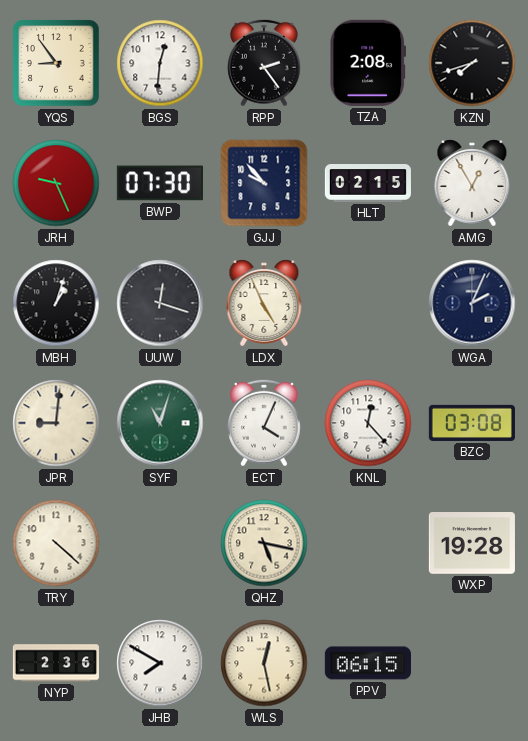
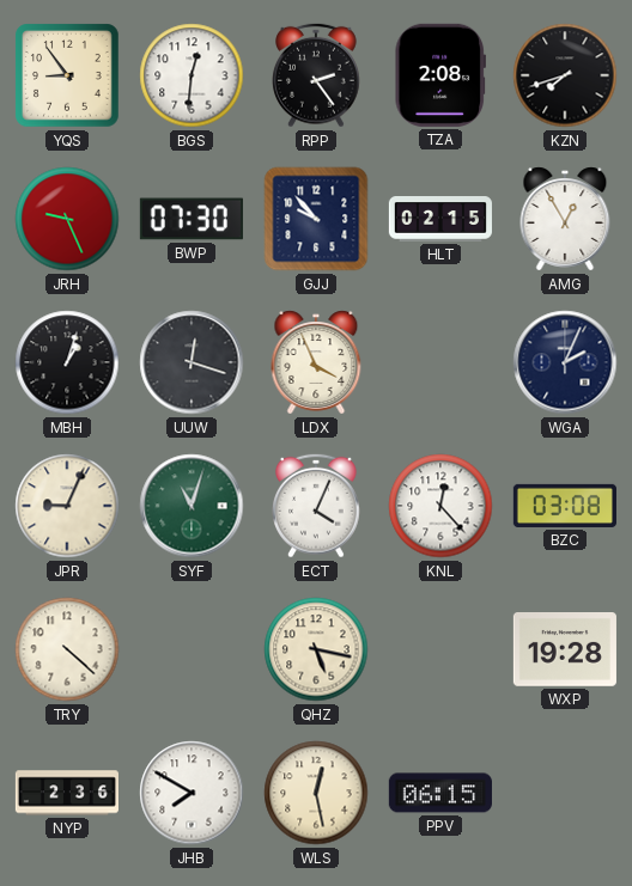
LDX: 4:56 -> 3:56 (316, 362)
JPR: 9:01 -> 9:04 (67, 506)
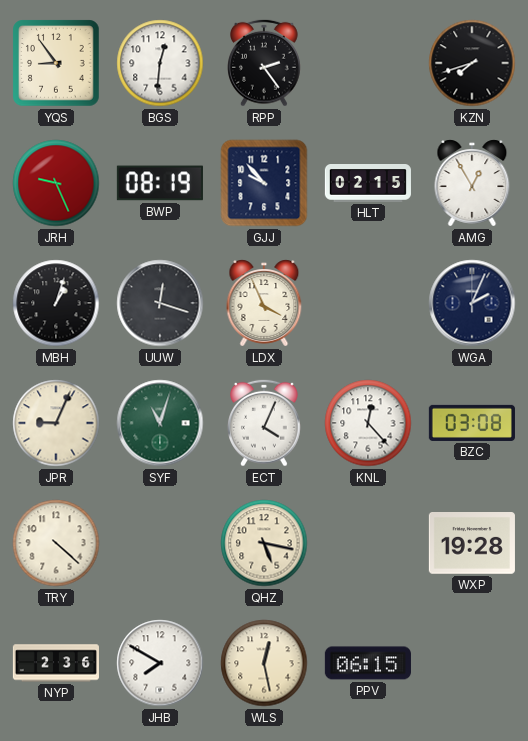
TZA: 2:08 -> none (440, 75)
BWP: 07:30 -> 08:19 (160, 183)
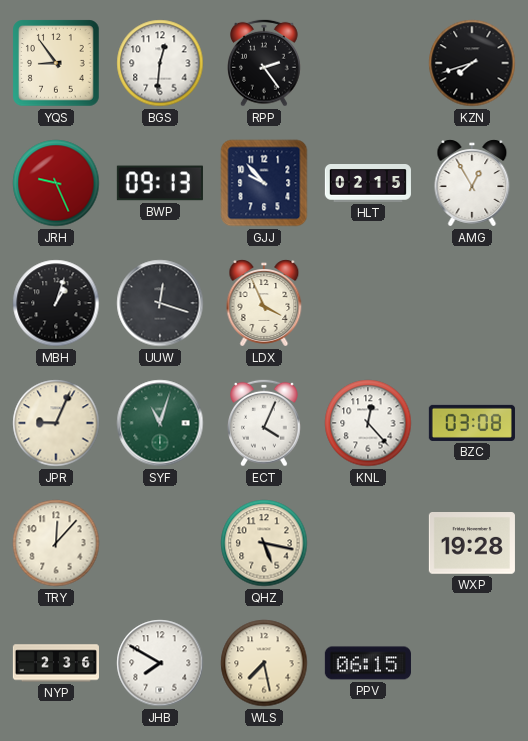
BWP: 08:19 -> 09:13 (160, 183)
WGA: 2:04 -> none (472, 303)
TRY: 4:22 -> 12:07 (56, 543)
WLS: 12:28 -> 7:28 (264, 663)
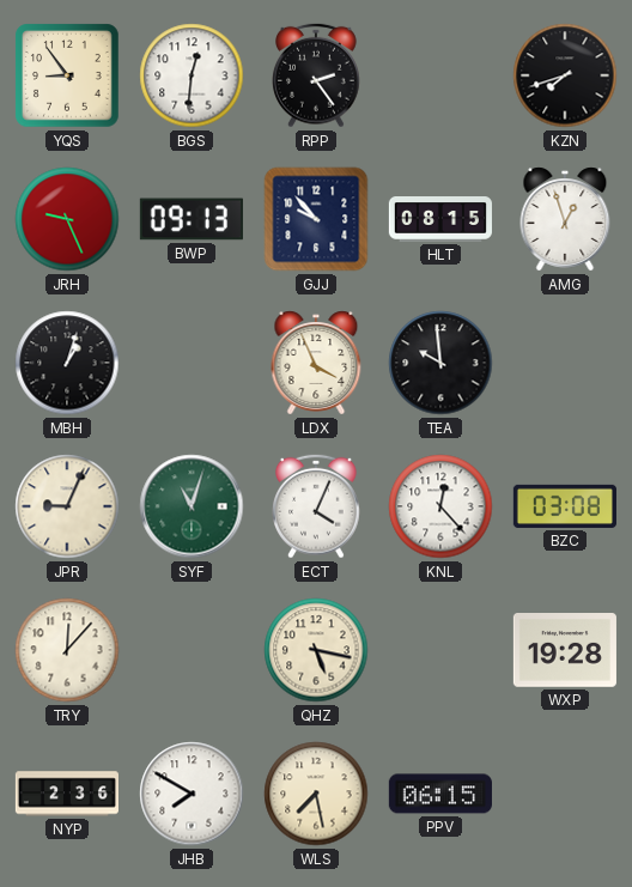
HLT: 02:15 -> 08:15 (440, 219)
AMG: 12:55 -> 12:57 (565, 219)
UUW: 12:18 -> none (160, 303)
TEA: none -> 9:59 (440, 363)
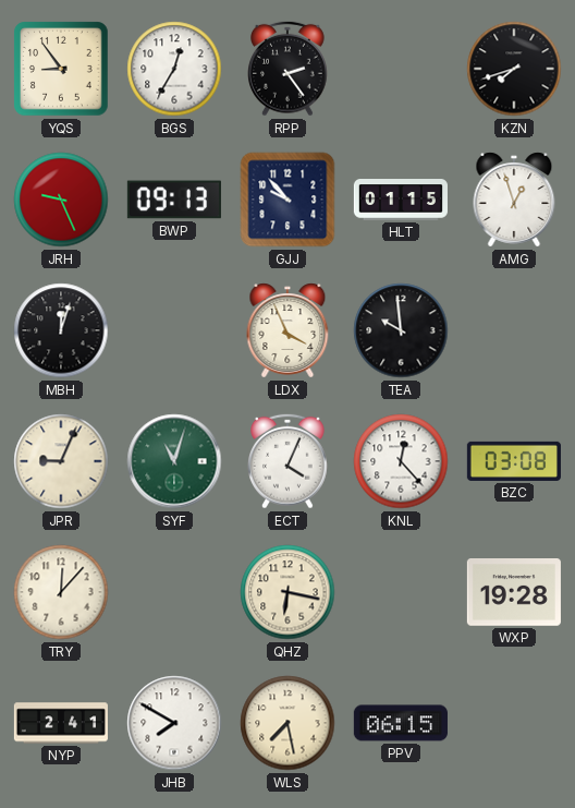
BGS: 12:31 -> 12:35 (174, 69)
HLT: 08:15 -> 01:15 (401, 200)
MBH: 1:03 -> 12:03 (61, 330)
QHZ: 5:17 -> 6:17 (287, 592)
NYP: 2:36 -> 2:41 (61, 723)
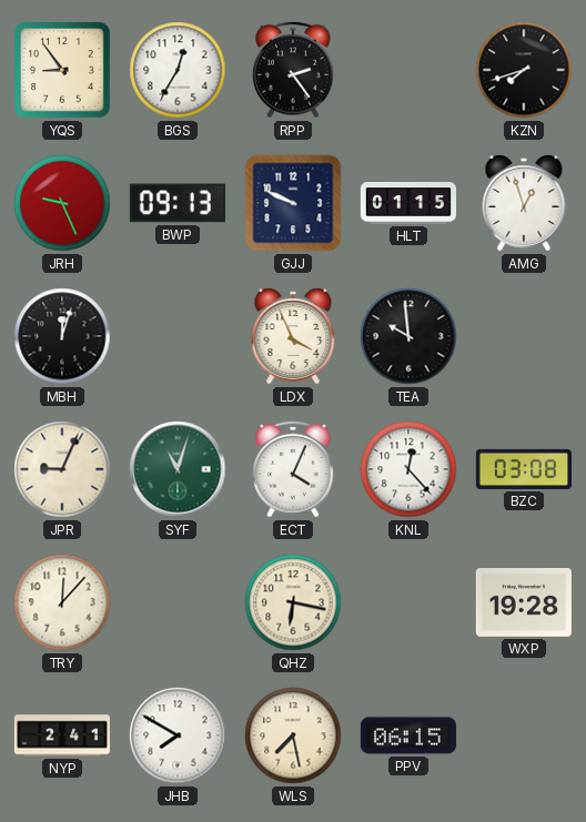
GJJ: 9:53 -> 9:49 (293, 203)
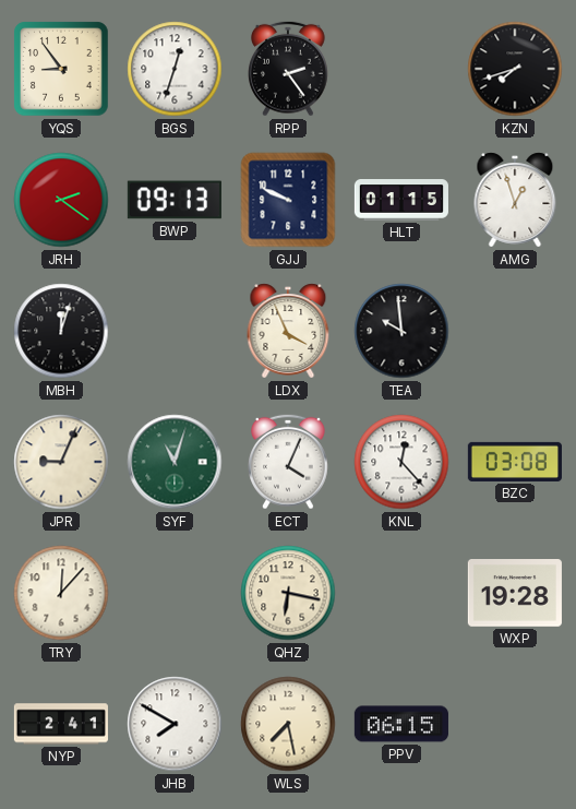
BGS: 12:35 -> 12:33 (175, 69)
JRH: 9:26 -> 2:21 (61, 200)
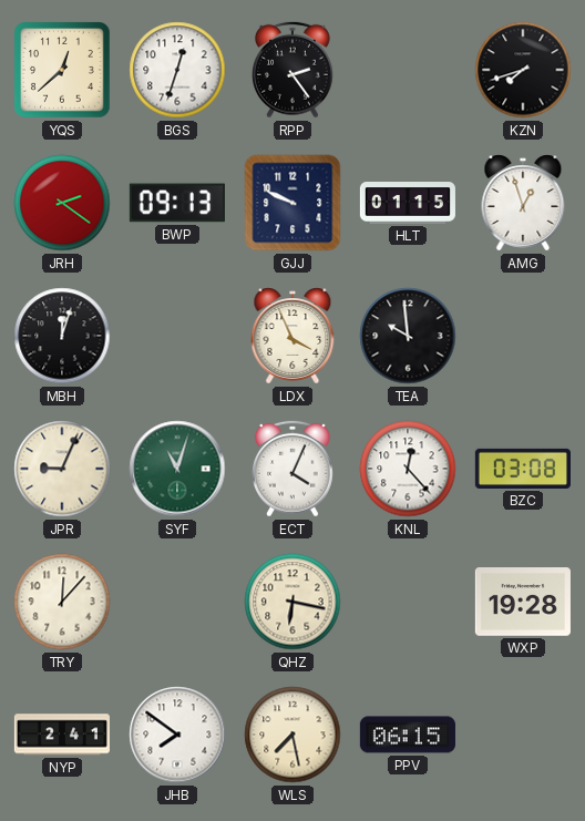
YQS: 8:54 -> 12:38 (62, 70)
JHB: 7:50 -> 7:51 (177, 735)
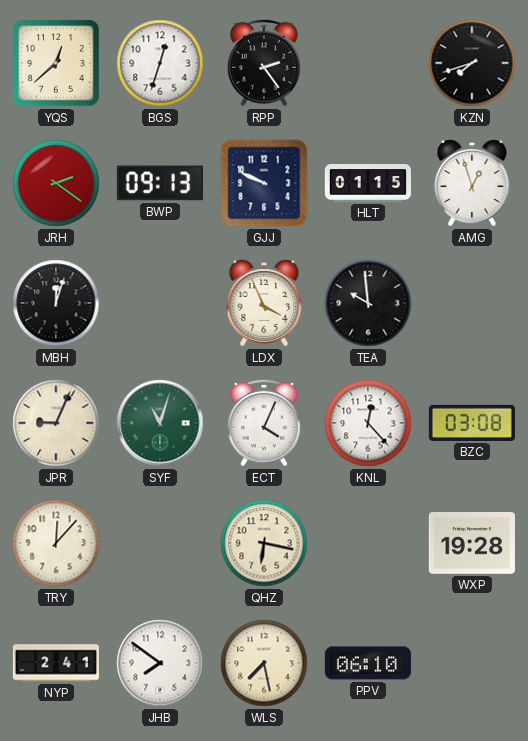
PPV: 06:15 -> 06:10 (368, 663)
